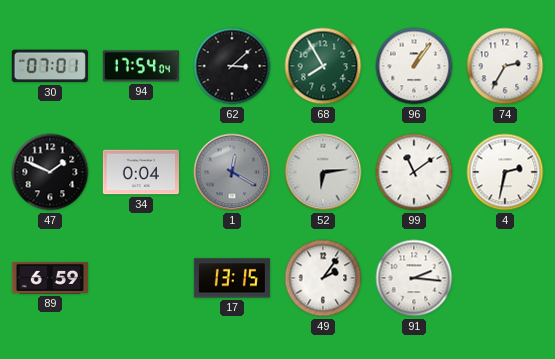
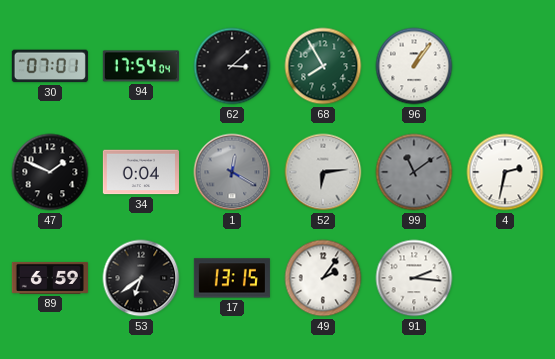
74: 2:35 -> none (505, 66)
99 dial: white -> grey (414, 172)
53: none -> 6:39 (141, 278)
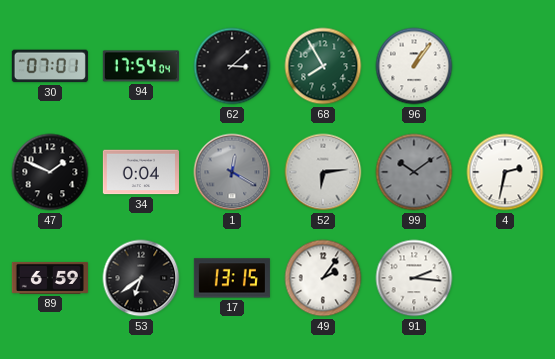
99: 11:09 -> 10:09 (414, 172)
